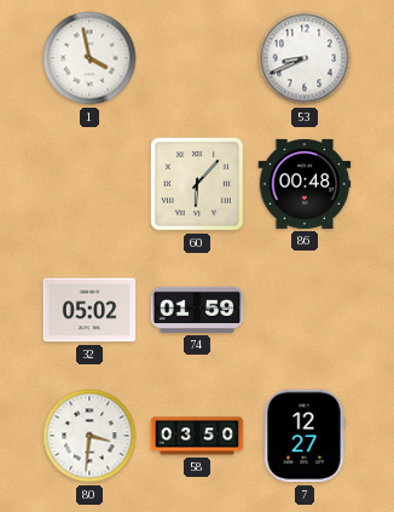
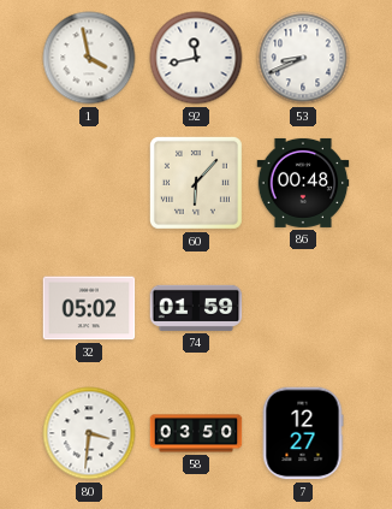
92: none -> 11:43 (196, 58)
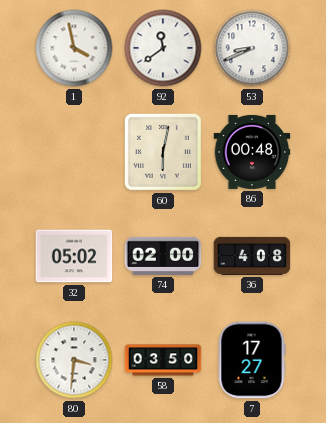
92: 11:43 -> 11:39 (163, 48)
60: 6:07 -> 6:02 (163, 152)
74: 01:59 -> 02:00 (163, 256)
36: none -> 4:08 (252, 256)
7: 12:27 -> 17:27 (252, 360)
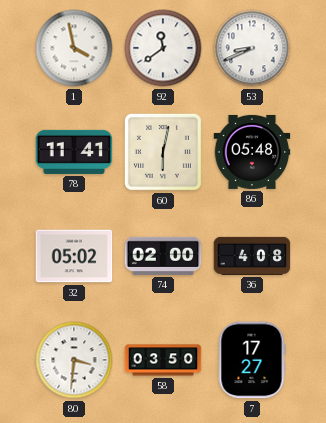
78: none -> 11:41 (74, 152)
86: 00:48 -> 05:48 (252, 152)
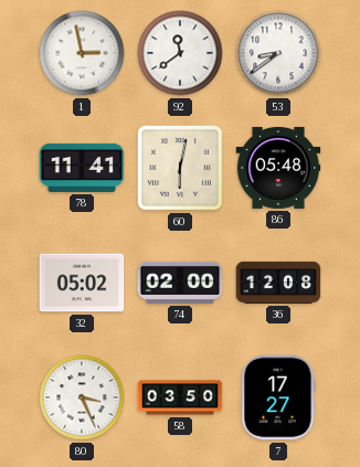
1: 3:58 -> 2:58 (82, 53)
53: 8:41 -> 8:39 (278, 53)
36: 4:08 -> 12:08 (278, 283)
80: 3:31 -> 3:26 (82, 397)
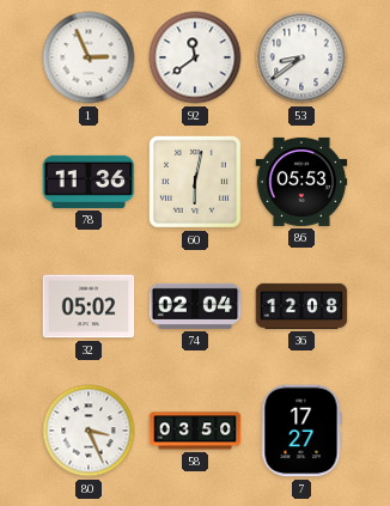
1: 2:58 -> 2:56 (89, 57)
78: 11:41 -> 11:36 (89, 182)
86: 05:48 -> 05:53 (301, 182)
74: 02:00 -> 02:04 (195, 306)
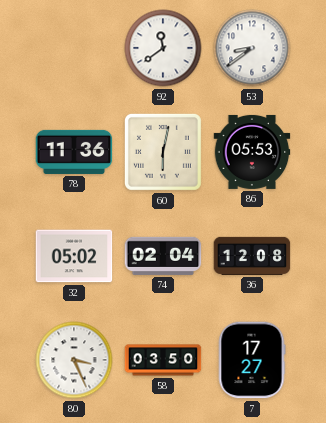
1: 2:56 -> none (89, 57)
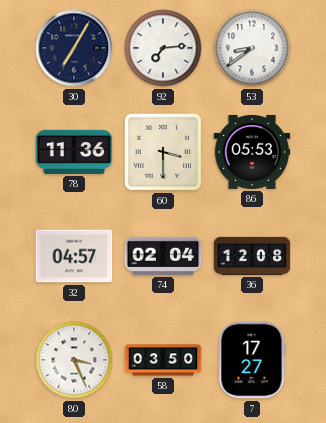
30: none -> 7:05 (74, 48)
92: 11:39 -> 7:14 (163, 48)
60: 6:02 -> 3:30 (163, 152)
32: 05:02 -> 04:57 (74, 256)
